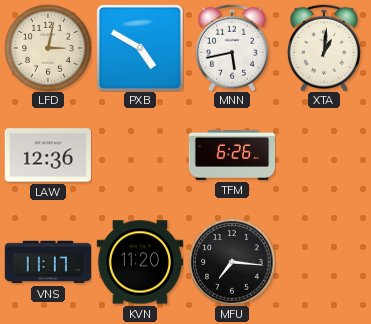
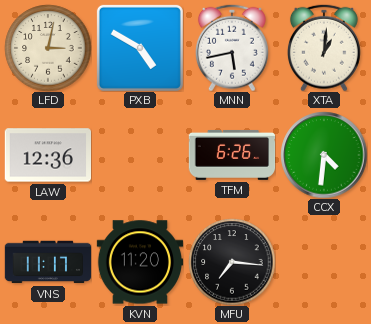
CCX: none -> 4:31 (324, 155)
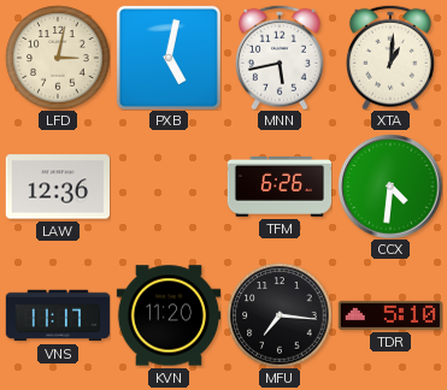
PXB: 4:50 -> 5:02 (169, 58)
TDR: none -> 5:10 (389, 315)
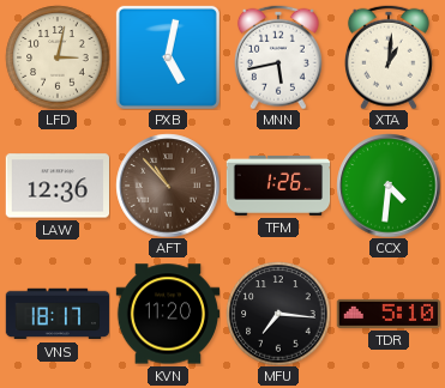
AFT: none -> 10:53 (168, 186)
TFM: 6:26 -> 1:26 (278, 186)
VNS: 11:17 -> 18:17 (58, 314)
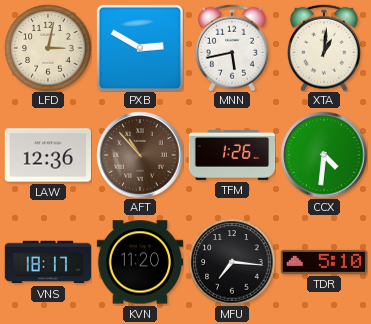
PXB: 5:02 -> 2:50 (140, 48)
